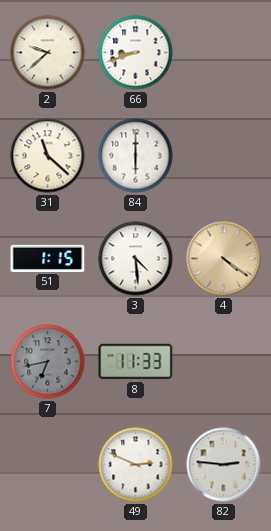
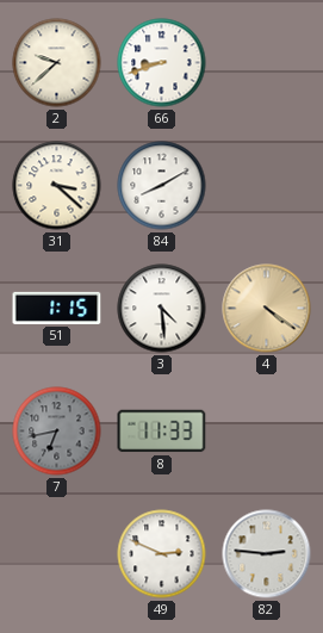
31: 11:22 -> 3:22 (57, 186)
84: 6:00 -> 8:10 (162, 186)
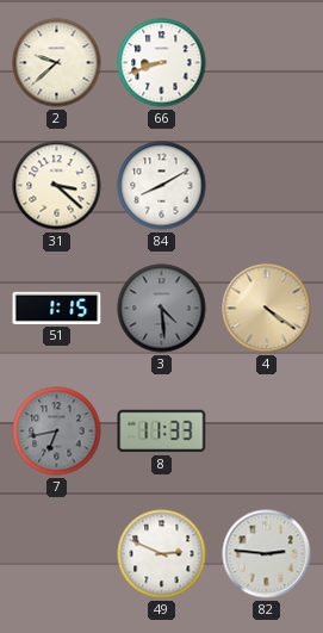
3 dial: white -> grey (162, 309)
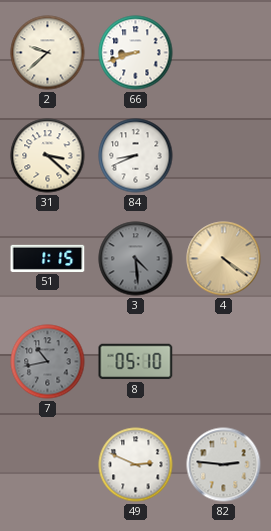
84: 8:10 -> 8:41 (136, 156)
7: 6:43 -> 10:43 (48, 362)
8: 11:33 -> 05:10 (136, 362)
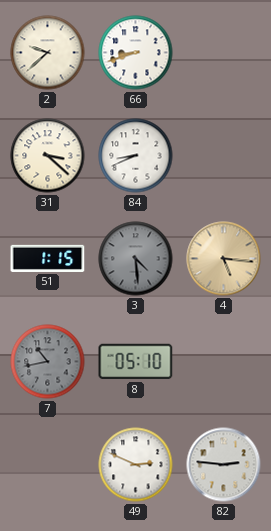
4: 4:21 -> 5:16 (224, 259)
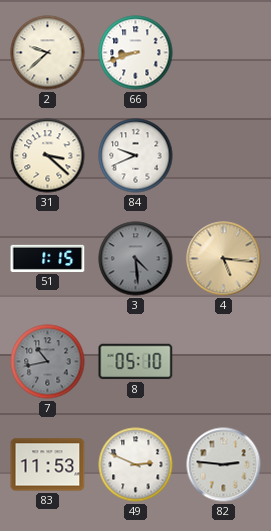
84: 8:41 -> 9:41 (136, 156)
83: none -> 11:53 (48, 465)
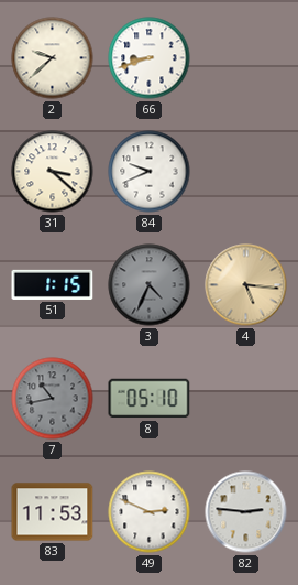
3: 4:29 -> 4:34 (150, 285)
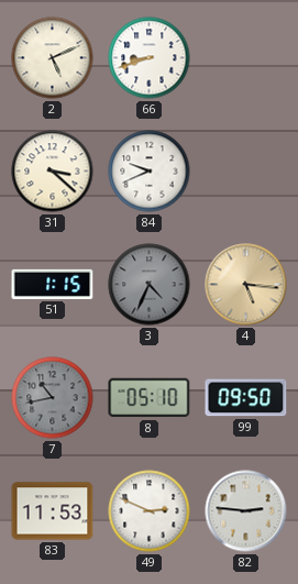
2: 9:38 -> 5:11 (53, 58)
99: none -> 09:50 (246, 398)
